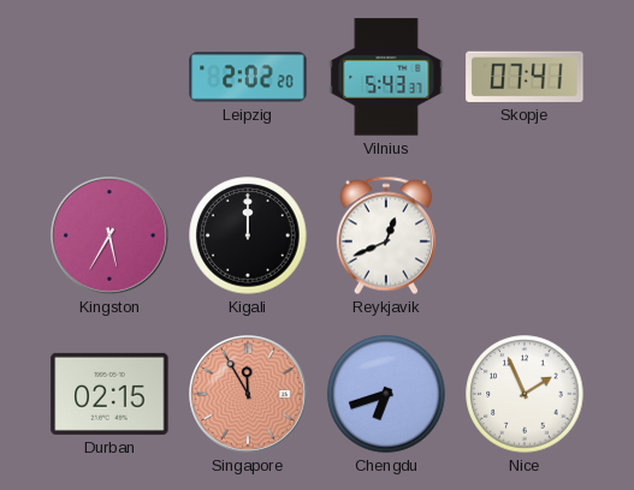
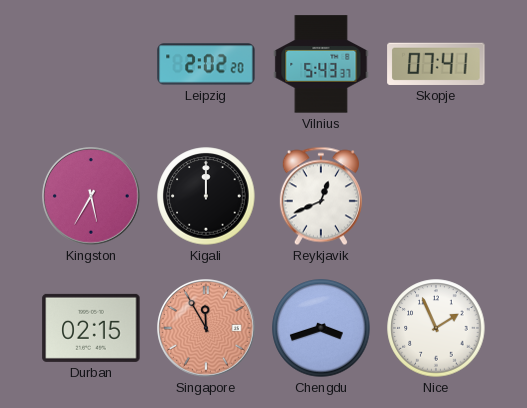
Chengdu: 6:42 -> 3:42 (321, 328)
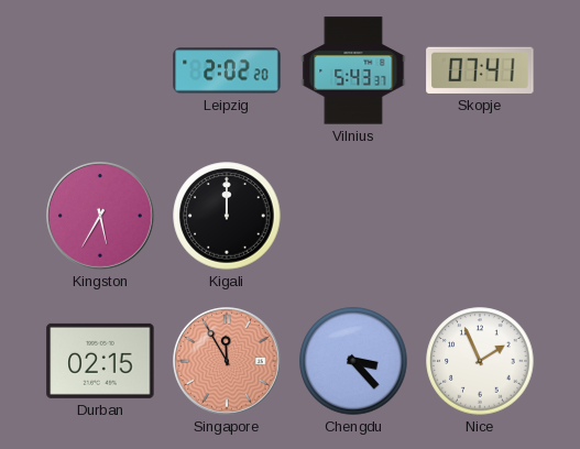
Reykjavik: 12:41 -> none (321, 196)
Chengdu: 3:42 -> 3:23 (353, 361)
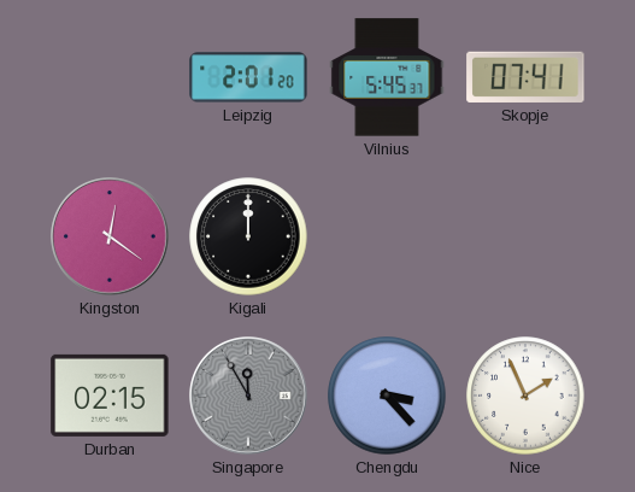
Leipzig: 2:02 -> 2:01 (248, 77)
Vilnius: 5:43 -> 5:45 (387, 77)
Kingston: 5:35 -> 12:21 (111, 238)
Singapore dial: salmon -> grey (249, 397)
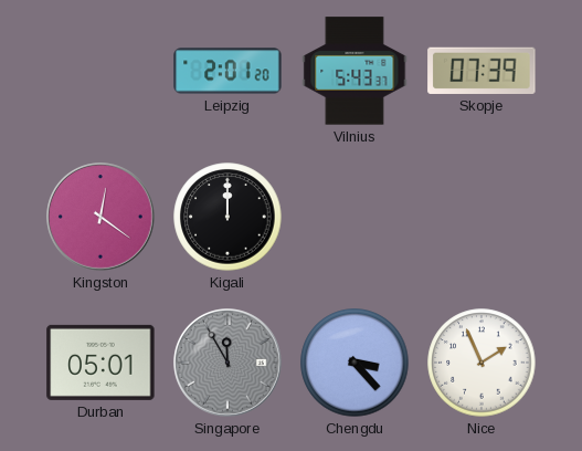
Vilnius: 5:45 -> 5:43 (355, 71)
Skopje: 07:41 -> 07:39 (482, 71)
Durban: 02:15 -> 05:01 (100, 363)
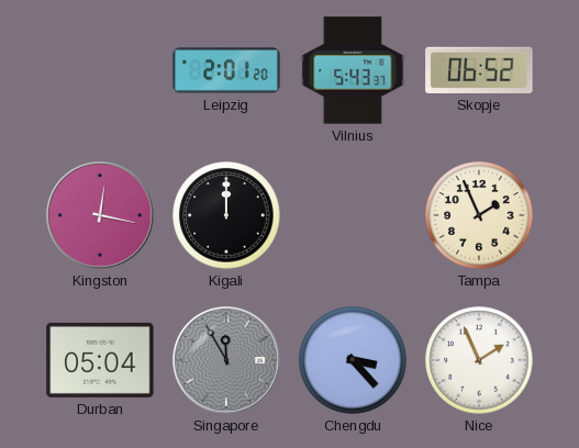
Skopje: 07:39 -> 06:52 (479, 70)
Kingston: 12:21 -> 12:17 (101, 216)
Tampa: none -> 1:56 (479, 215)
Durban: 05:01 -> 05:04 (100, 360)
